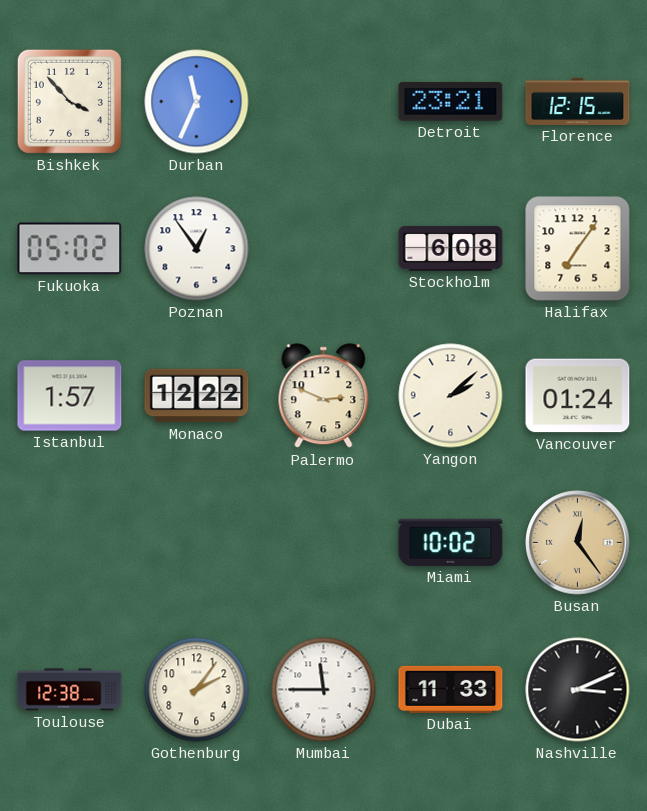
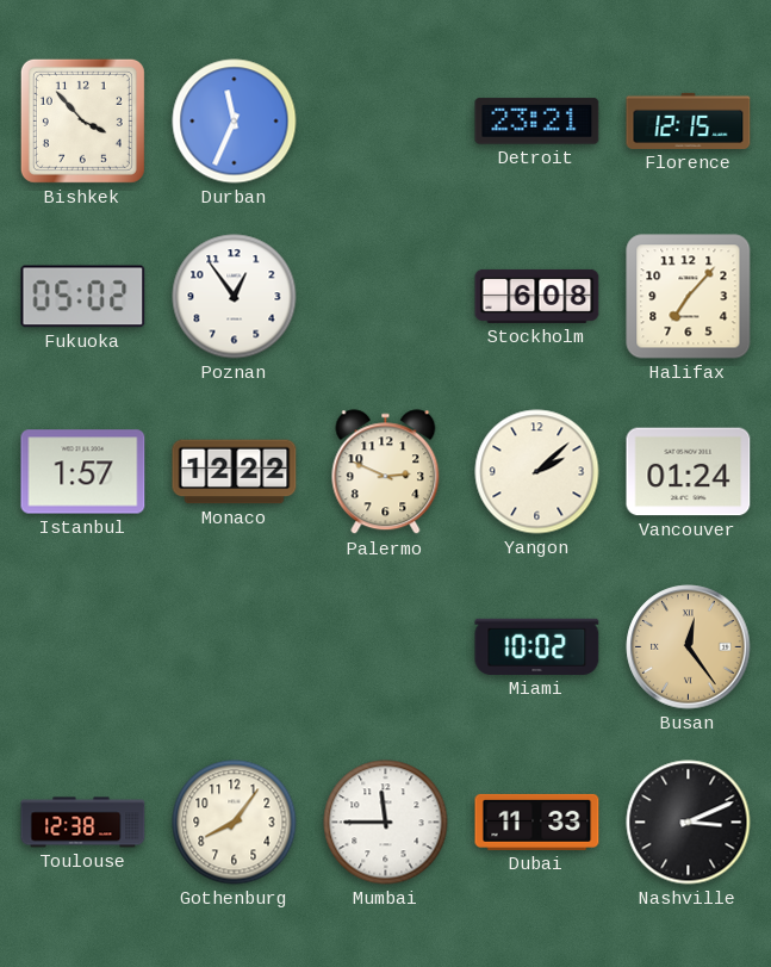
Halifax: 7:06 -> 7:07 (689, 297)
Gothenburg: 2:06 -> 8:06 (235, 823)
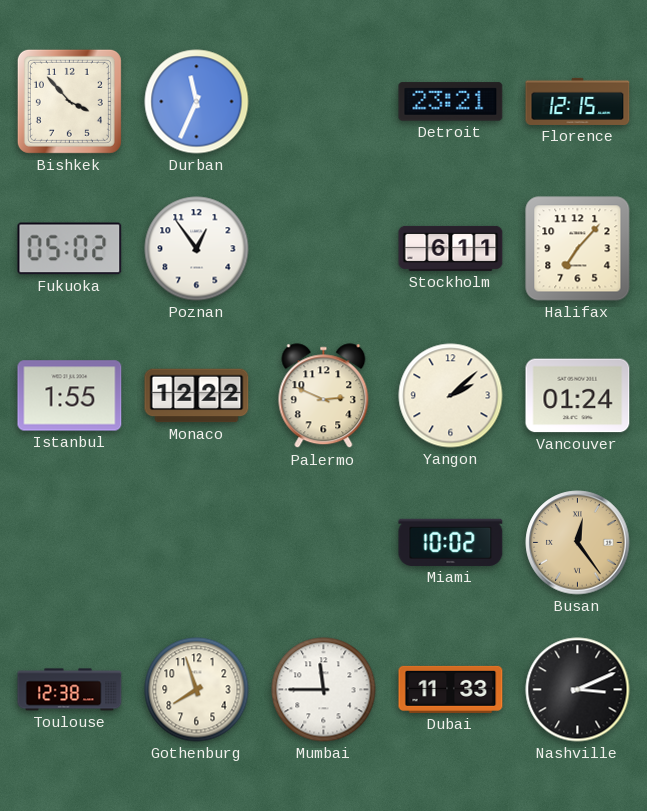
Stockholm: 6:08 -> 6:11 (451, 248)
Istanbul: 1:57 -> 1:55 (70, 396)
Gothenburg: 8:06 -> 7:57 (197, 690)
